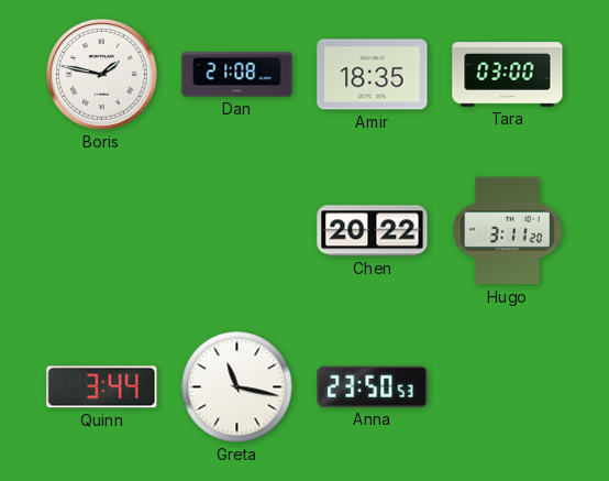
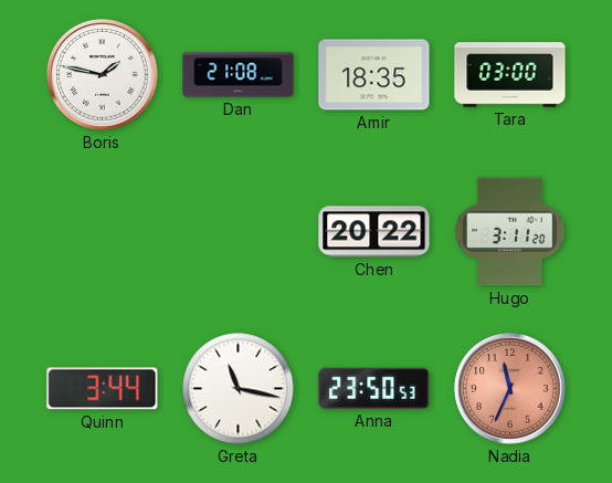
Nadia: none -> 11:34 (510, 389)
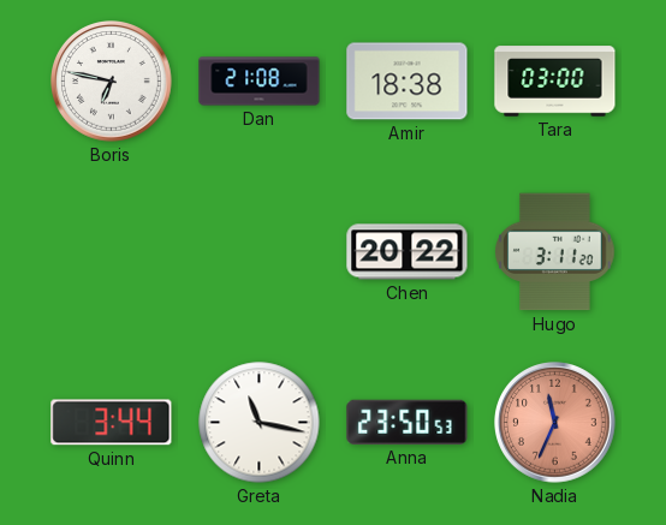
Boris: 1:47 -> 6:47 (112, 82)
Amir: 18:35 -> 18:38 (408, 82)
